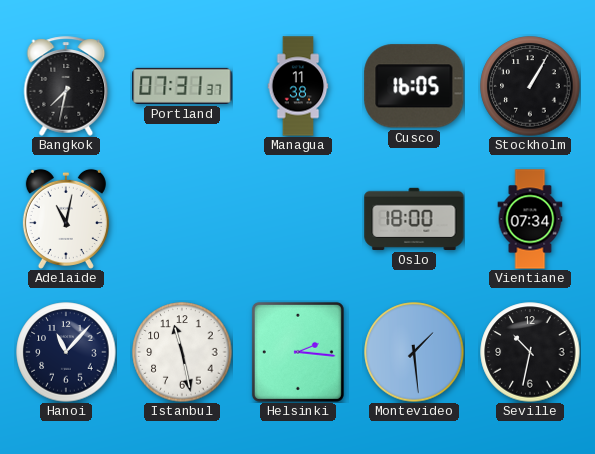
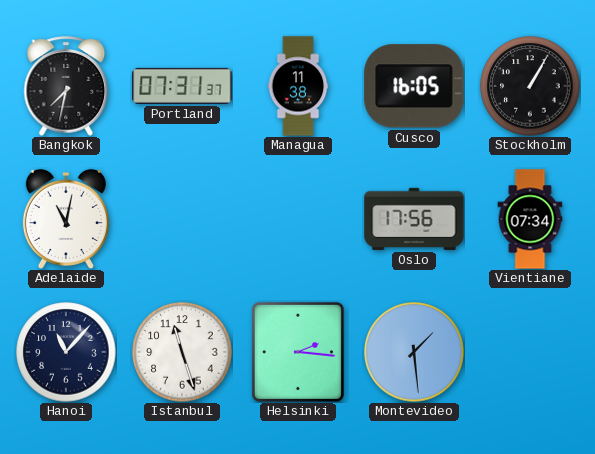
Oslo: 18:00 -> 17:56 (414, 219)
Istanbul: 11:28 -> 11:27 (182, 352)
Seville: 10:32 -> none (530, 352)
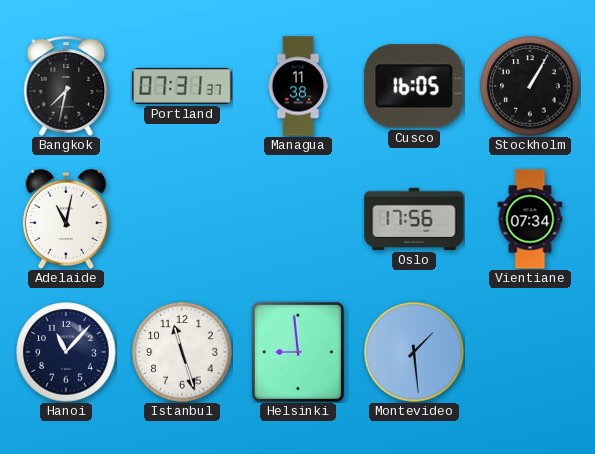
Helsinki: 2:16 -> 8:59 (298, 352)
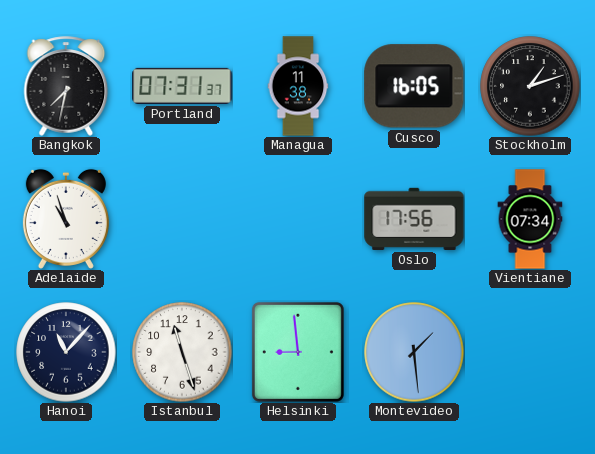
Stockholm: 1:05 -> 1:12 (530, 86)
Adelaide: 11:02 -> 10:57 (66, 219)
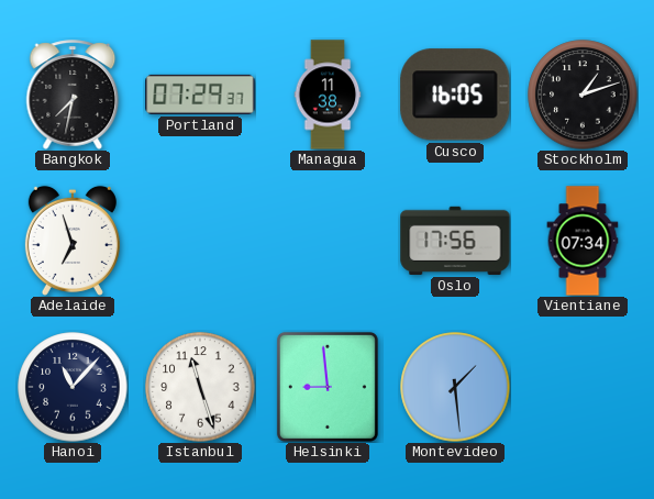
Portland: 07:31 -> 07:29 (200, 95)
Adelaide: 10:57 -> 6:57 (73, 241)
